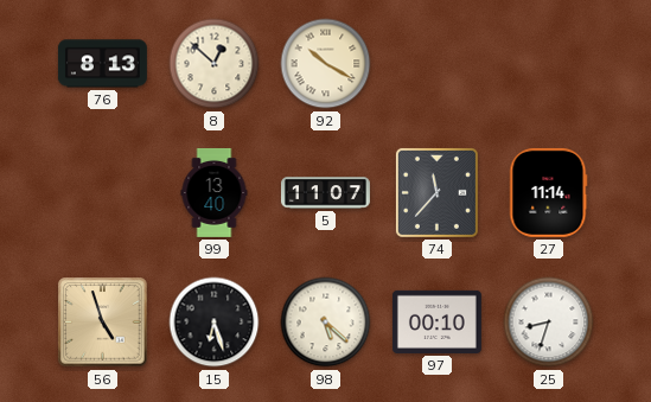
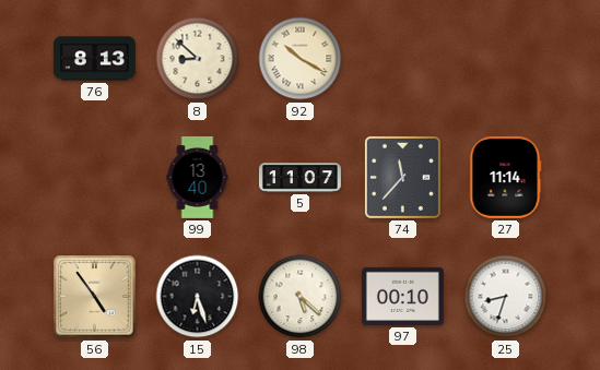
8: 12:52 -> 8:52 (198, 59)
56: 4:57 -> 4:54 (95, 297)
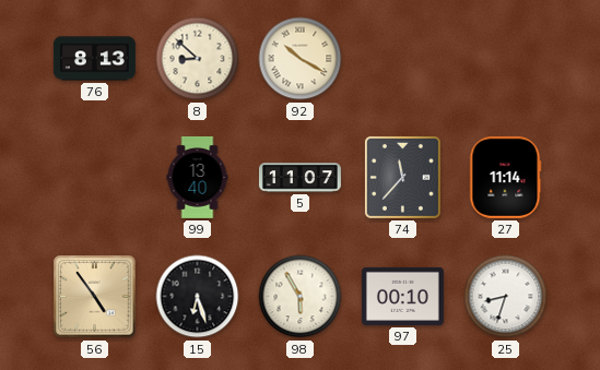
98: 5:22 -> 5:55 (301, 297)
